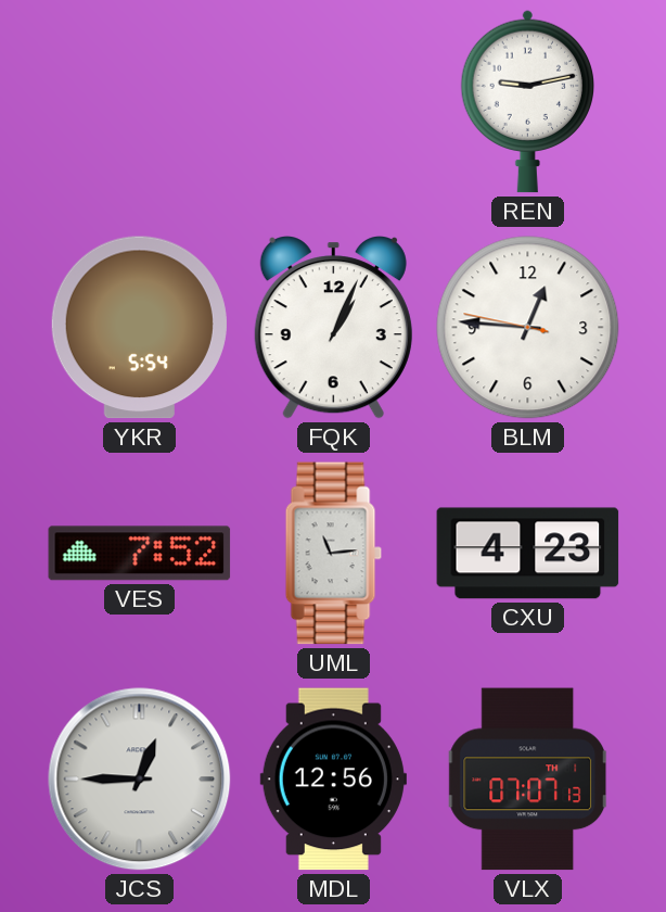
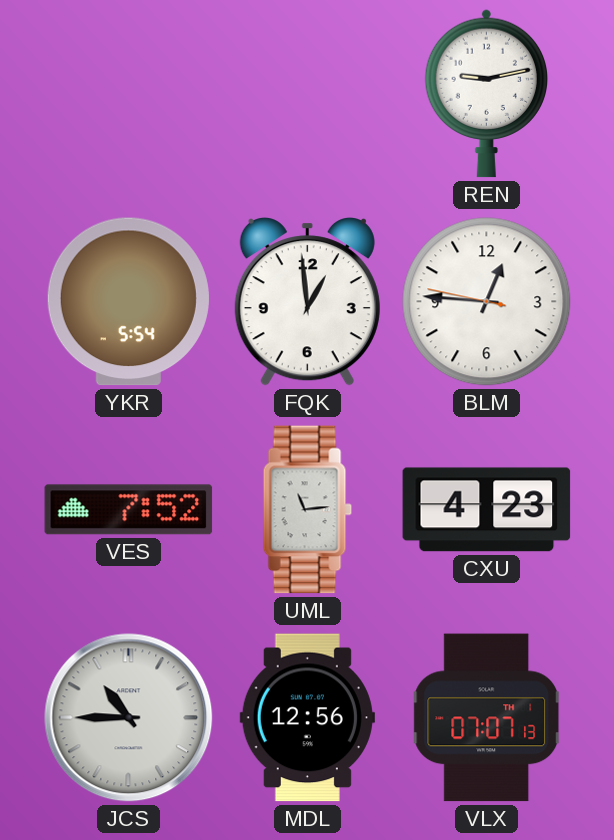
FQK: 1:04 -> 12:59 (307, 302)
JCS: 12:45 -> 10:45 (129, 718)
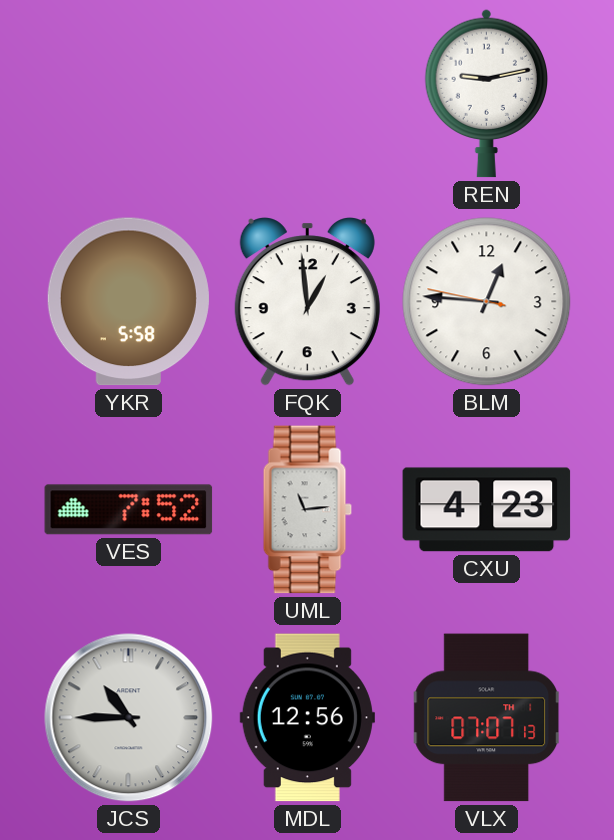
YKR: 5:54 -> 5:58 (128, 302)
